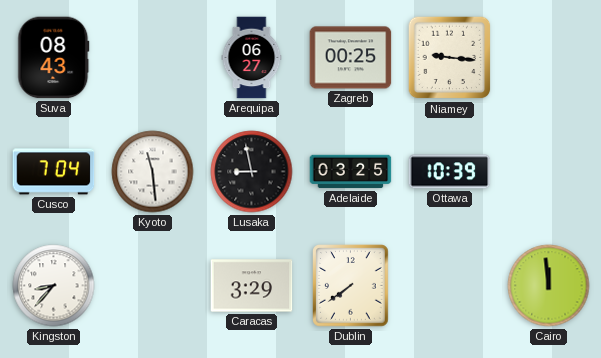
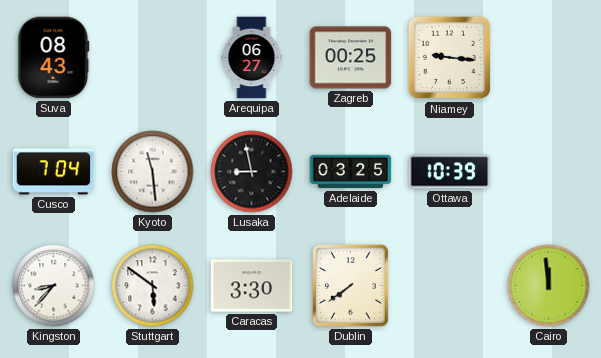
Stuttgart: none -> 5:51 (153, 286)
Caracas: 3:29 -> 3:30 (252, 286)
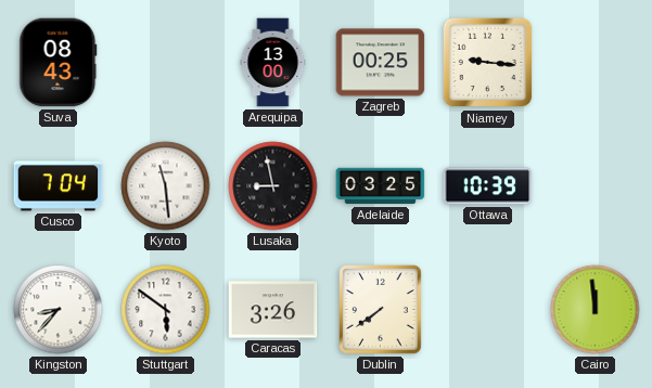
Arequipa: 06:27 -> 13:00 (273, 63)
Caracas: 3:30 -> 3:26 (273, 310)
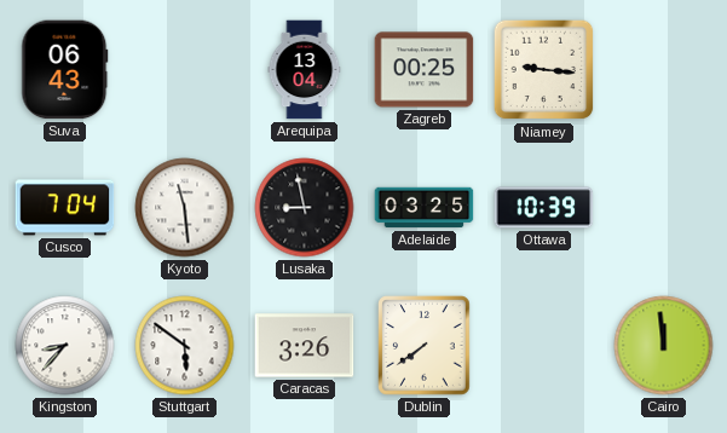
Suva: 08:43 -> 06:43 (65, 70)
Arequipa: 13:00 -> 13:04 (305, 70)
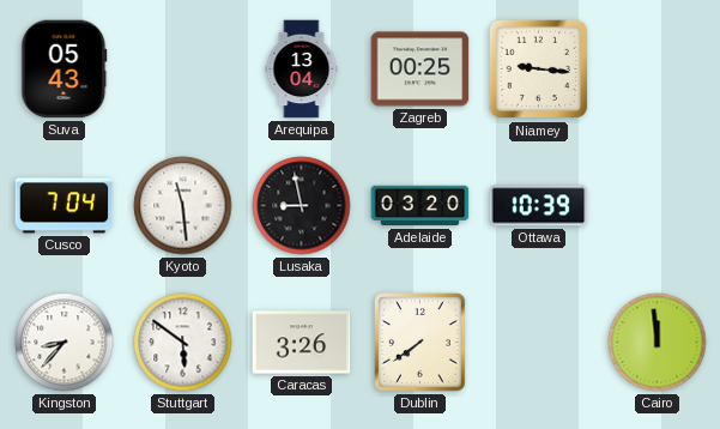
Suva: 06:43 -> 05:43 (65, 70)
Adelaide: 03:25 -> 03:20 (420, 206)
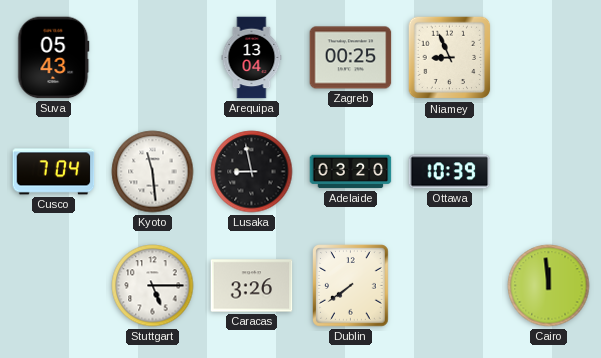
Niamey: 9:16 -> 8:56 (450, 58)
Kingston: 8:37 -> none (65, 343)
Stuttgart: 5:51 -> 5:15 (153, 286)
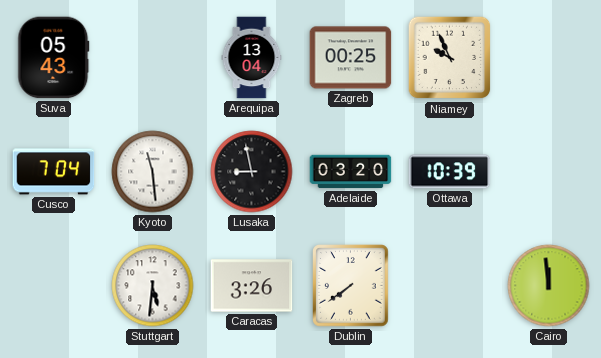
Niamey: 8:56 -> 9:56 (450, 58)
Stuttgart: 5:15 -> 5:31 (153, 286)
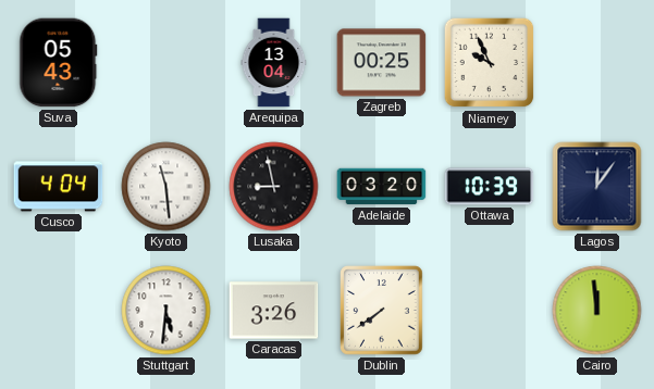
Cusco: 7:04 -> 4:04 (59, 187)
Lagos: none -> 12:06 (597, 187)
